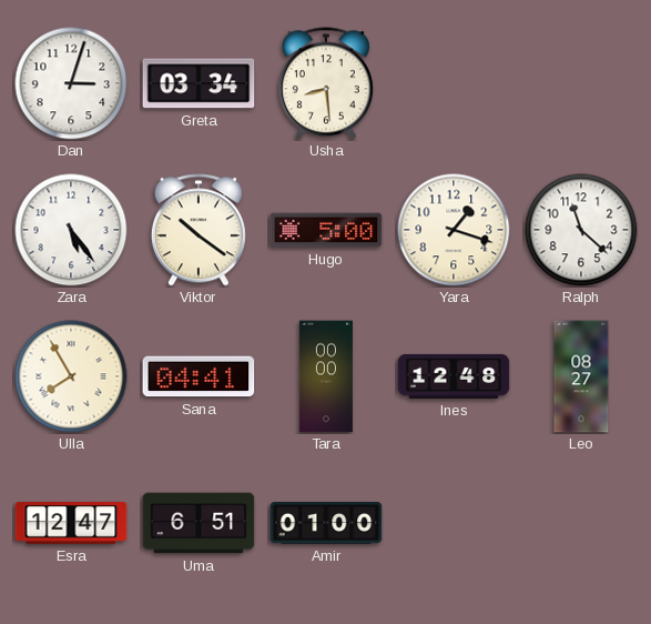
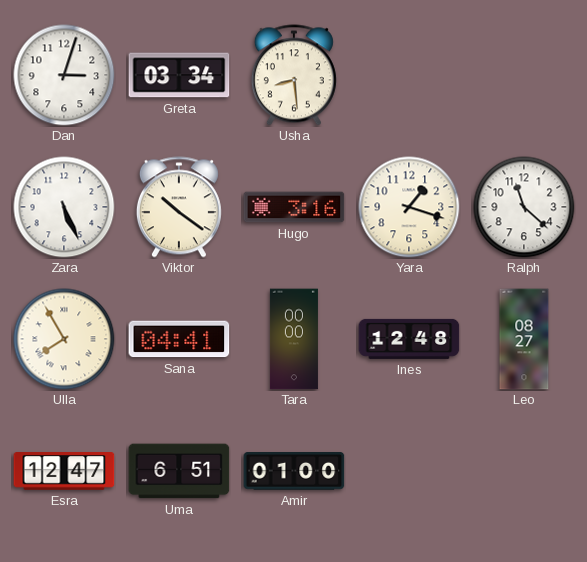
Zara: 5:24 -> 5:26 (64, 207)
Hugo: 5:00 -> 3:16 (294, 207)
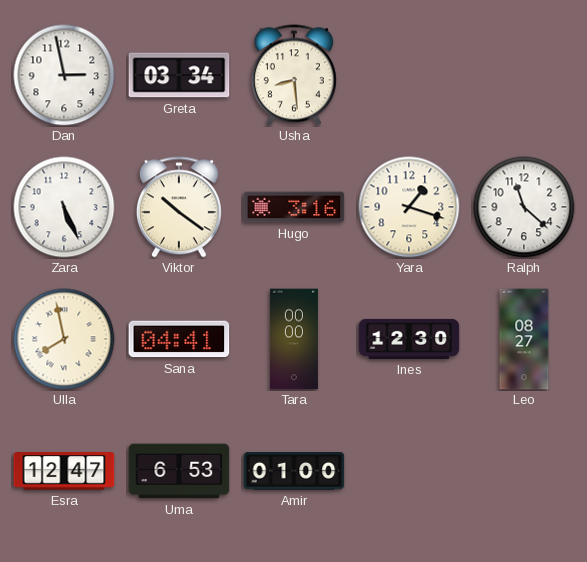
Dan: 3:03 -> 2:58 (64, 75)
Ulla: 7:55 -> 7:58 (64, 339)
Ines: 12:48 -> 12:30 (409, 339)
Uma: 6:51 -> 6:53 (179, 471)
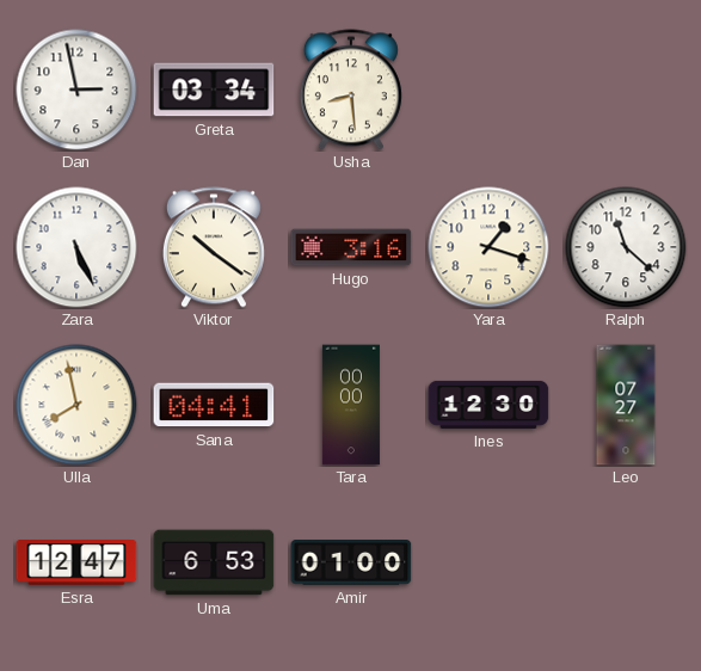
Leo: 08:27 -> 07:27 (626, 405)
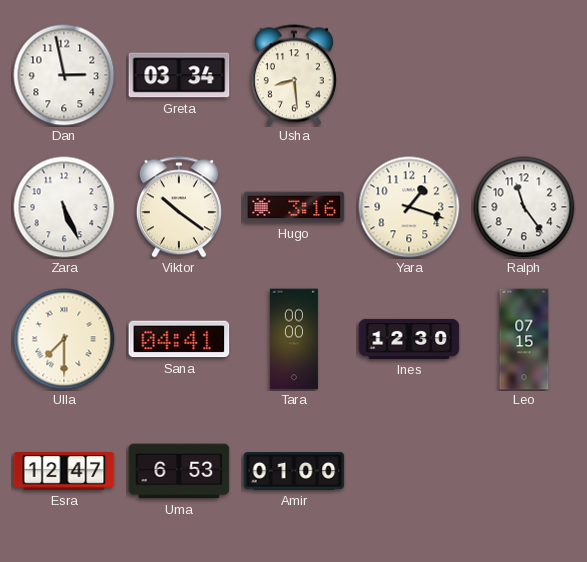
Ralph: 11:22 -> 11:24 (524, 207)
Ulla: 7:58 -> 7:30 (64, 339)
Leo: 07:27 -> 07:15 (524, 339)
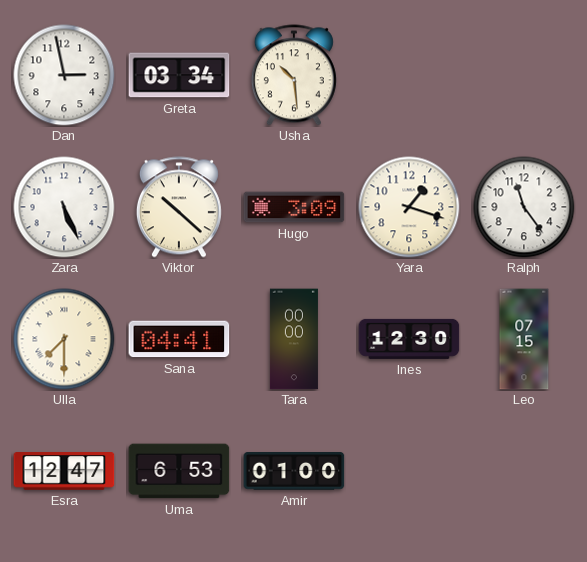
Usha: 8:29 -> 10:29 (294, 75)
Viktor: 10:21 -> 10:22 (179, 207)
Hugo: 3:16 -> 3:09 (294, 207)
